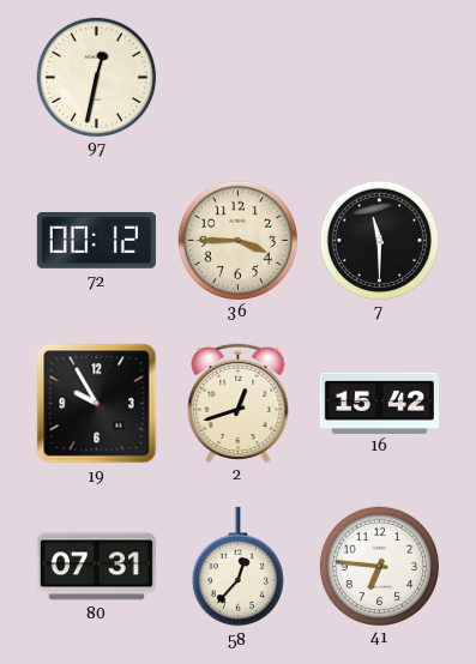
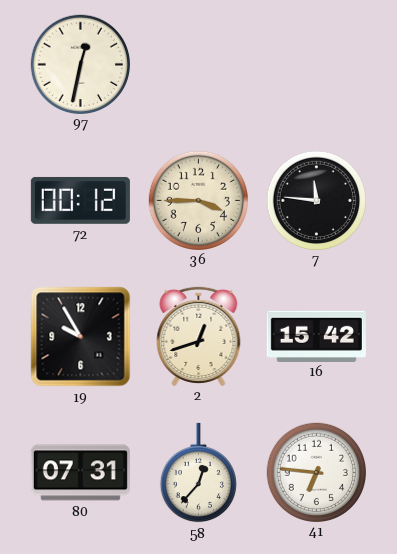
7: 11:30 -> 11:46 (316, 200)
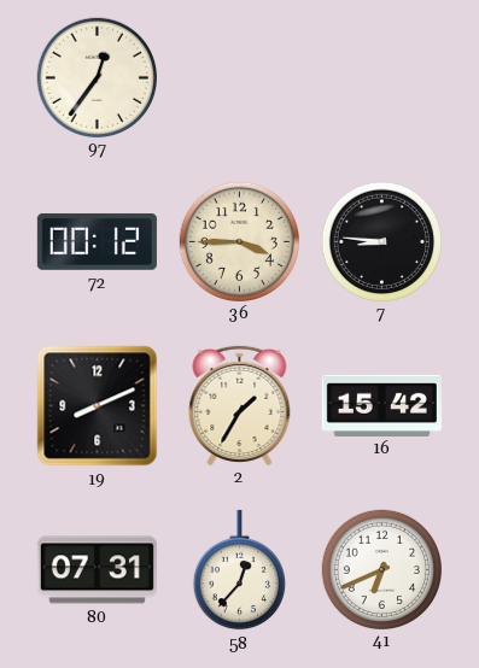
97: 12:32 -> 12:36 (97, 77)
7: 11:46 -> 8:46 (381, 241)
19: 9:55 -> 8:11 (98, 406)
2: 12:42 -> 1:35 (240, 404)
41: 6:46 -> 6:41 (381, 569)
